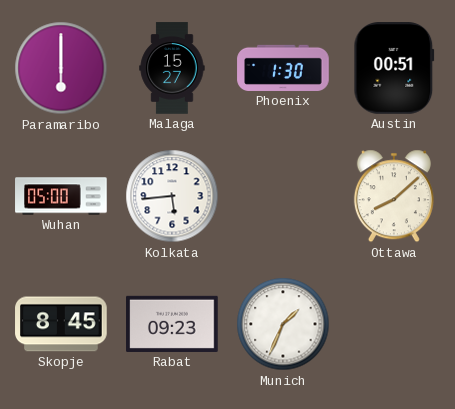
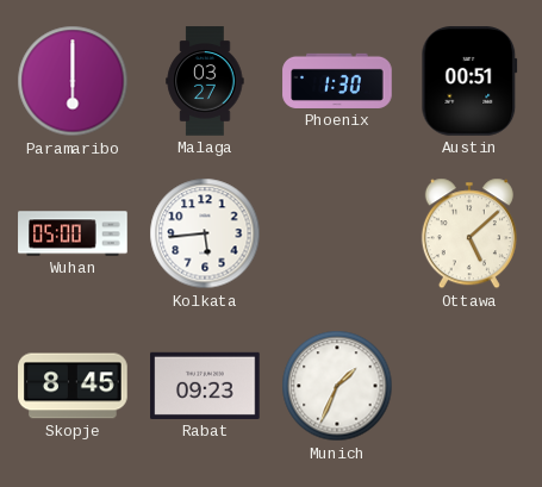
Malaga: 15:27 -> 03:27 (205, 81)
Ottawa: 8:08 -> 5:08 (469, 233)
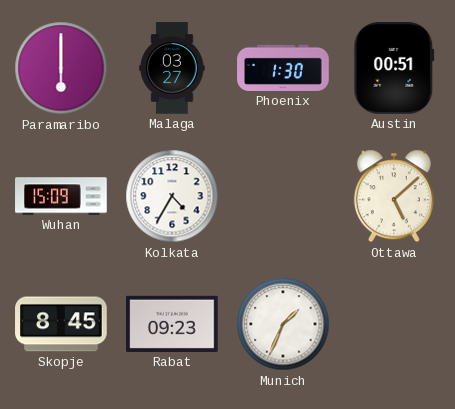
Wuhan: 05:00 -> 15:09 (61, 196)
Kolkata: 5:44 -> 4:35 (172, 196)
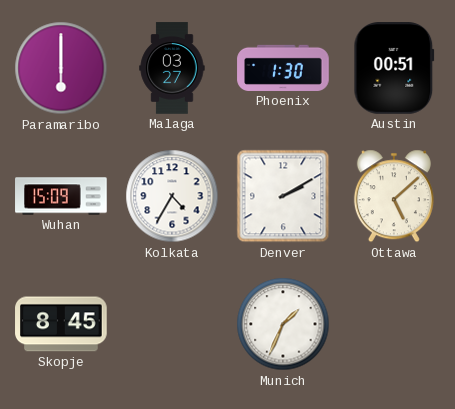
Denver: none -> 2:10 (283, 196)
Rabat: 09:23 -> none (172, 324)
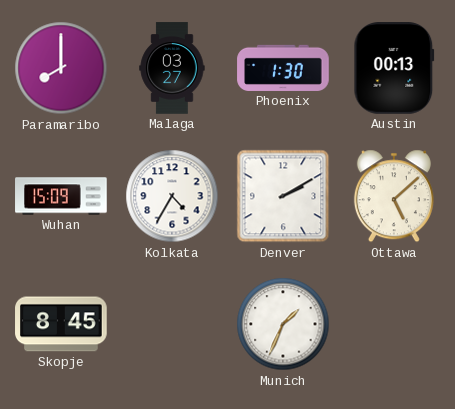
Paramaribo: 6:00 -> 8:00 (61, 68)
Austin: 00:51 -> 00:13 (394, 68)
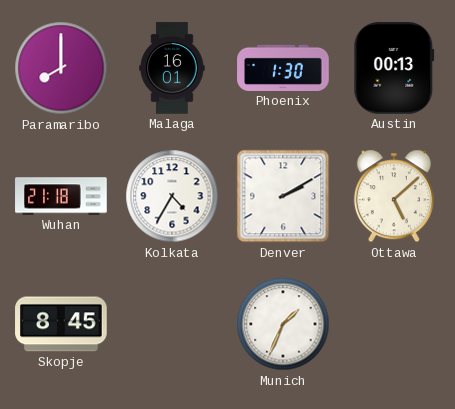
Malaga: 03:27 -> 16:01 (172, 68)
Wuhan: 15:09 -> 21:18 (61, 196)
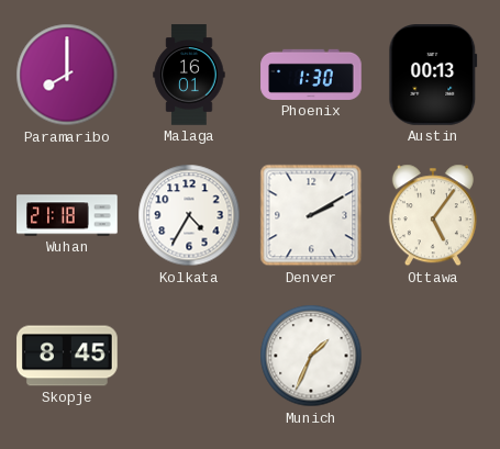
Ottawa: 5:08 -> 5:06 (433, 215)
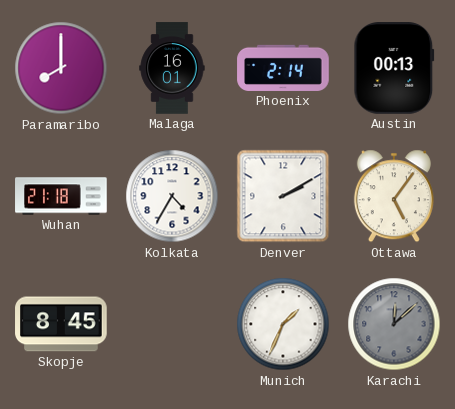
Phoenix: 1:30 -> 2:14 (283, 68)
Karachi: none -> 12:08 (394, 324)
